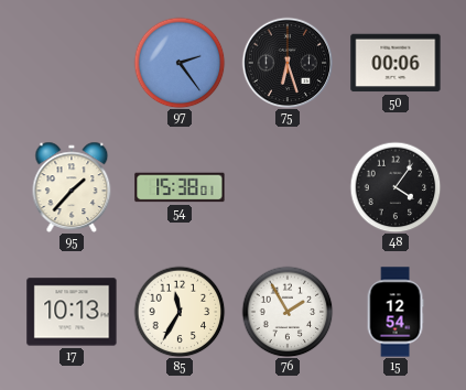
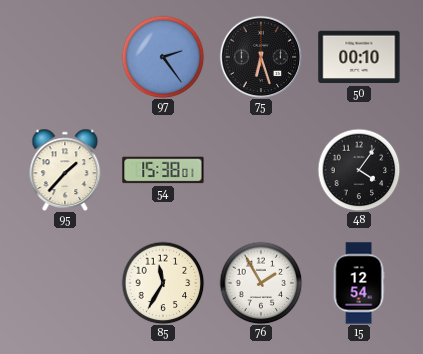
50: 00:06 -> 00:10 (359, 57)
17: 10:13 -> none (72, 312)
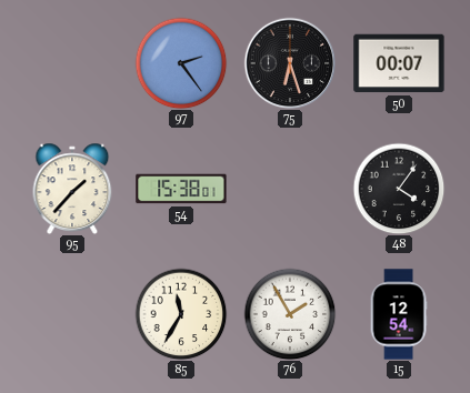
50: 00:10 -> 00:07 (399, 63)
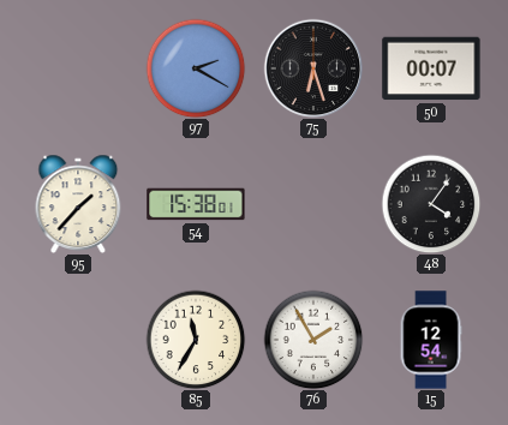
97: 2:24 -> 2:20 (196, 68)
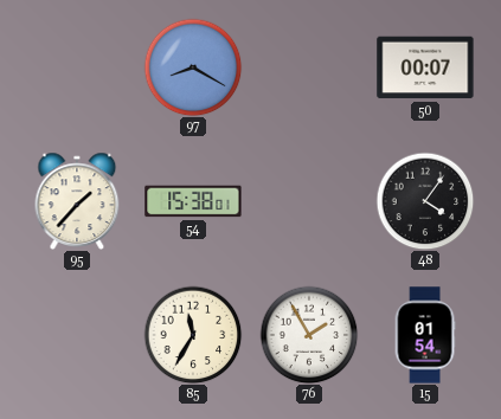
97: 2:20 -> 8:20 (193, 67)
75: 6:27 -> none (313, 68)
15: 12:54 -> 01:54 (425, 335)
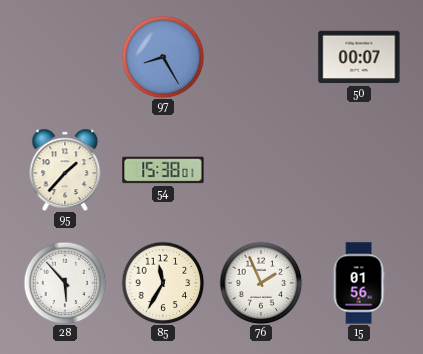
97: 8:20 -> 8:25 (163, 57)
48: 4:06 -> none (425, 201)
28: none -> 5:53 (65, 283)
76: 1:55 -> 1:56 (261, 283)
15: 01:54 -> 01:56 (359, 283)
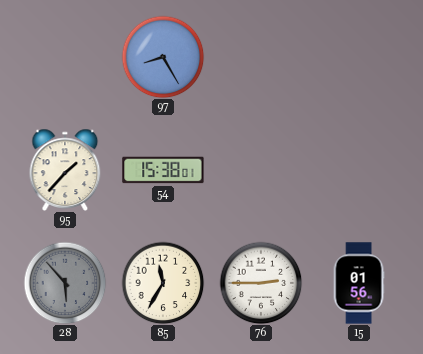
50: 00:07 -> none (359, 57)
28 dial: white -> grey (65, 283)
76: 1:56 -> 2:45 (261, 283)
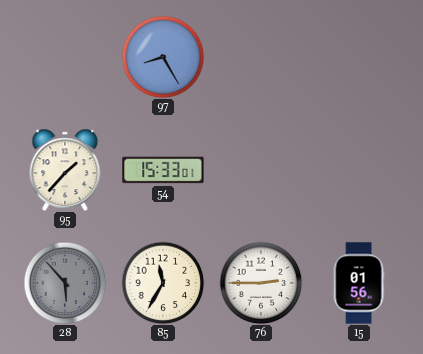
54: 15:38 -> 15:33 (163, 170)
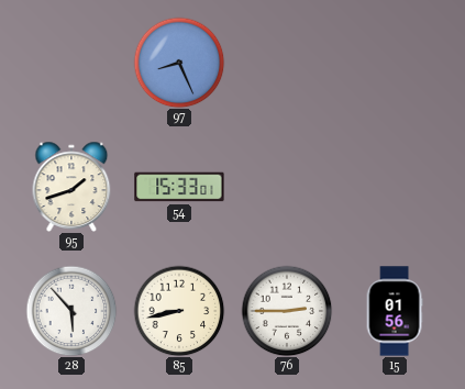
97: 8:25 -> 8:26 (179, 63)
95: 1:37 -> 1:42 (71, 186)
28 dial: grey -> white (71, 311)
85: 11:35 -> 8:43 (179, 311)
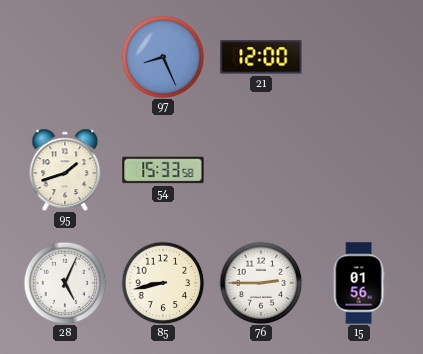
21: none -> 12:00 (261, 57)
54: 15:33:01 -> 15:33:58 (163, 170)
28: 5:53 -> 5:04 (65, 283)
